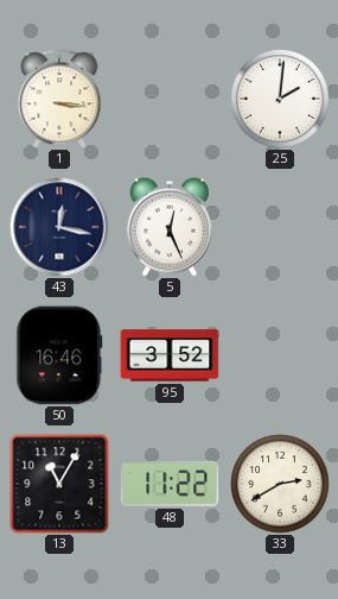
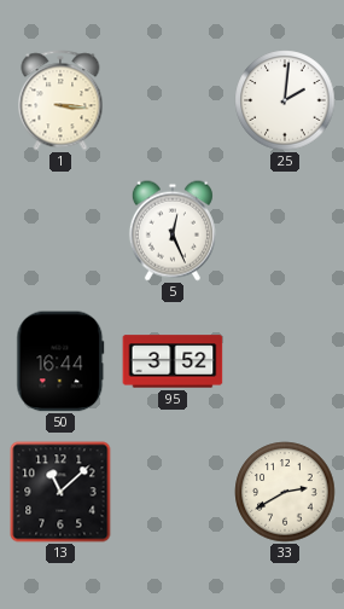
43: 12:17 -> none (59, 227)
50: 16:46 -> 16:44 (60, 361)
13: 11:05 -> 11:08 (60, 492)
48: 11:22 -> none (170, 484)
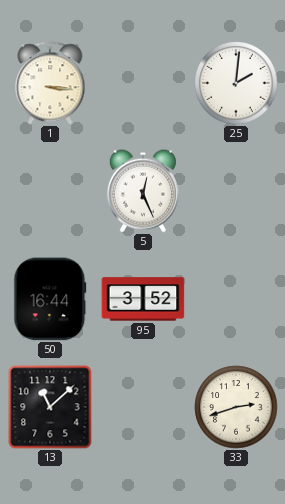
33: 2:40 -> 2:42 (236, 407)
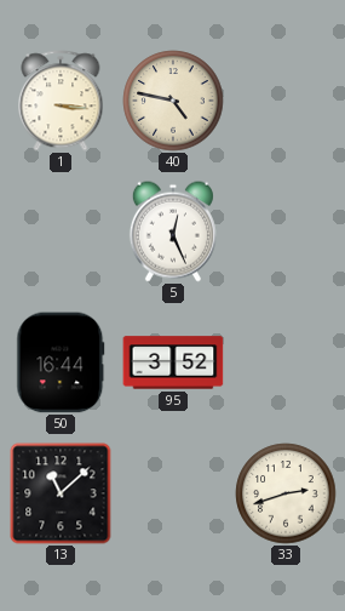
40: none -> 4:47 (173, 101)
25: 2:01 -> none (236, 83)
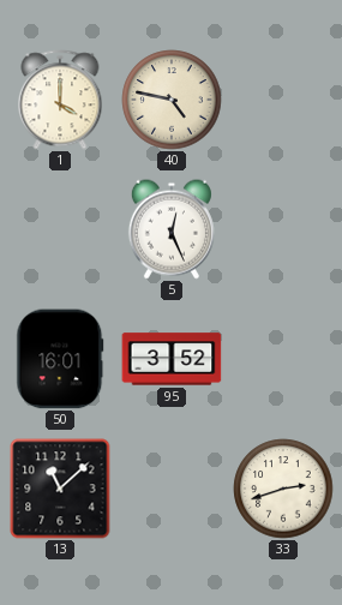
1: 3:16 -> 4:00 (60, 100)
50: 16:44 -> 16:01 (60, 359)
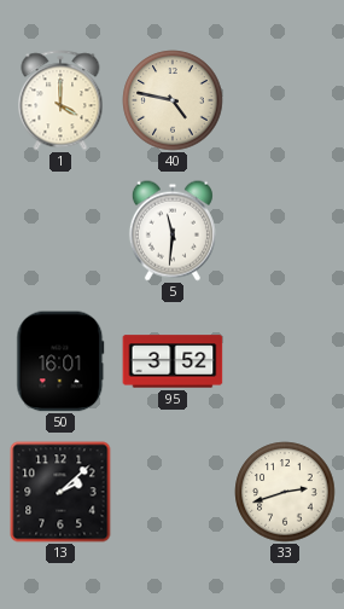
5: 12:26 -> 11:31 (173, 231)
13: 11:08 -> 2:08 (60, 492)
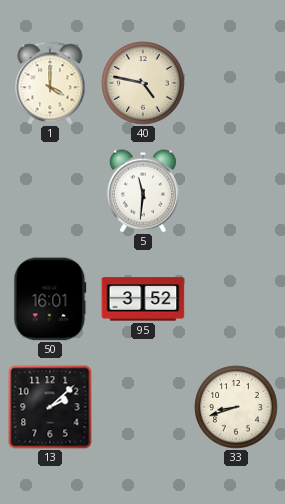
33: 2:42 -> 8:42 (236, 407)
